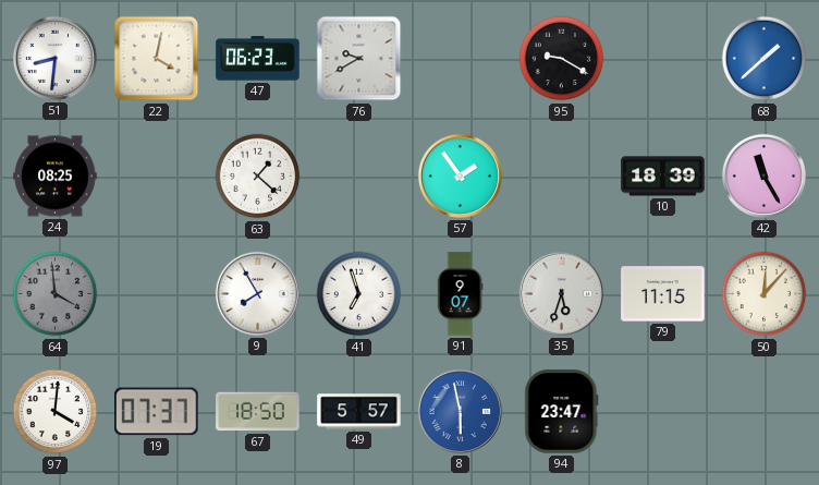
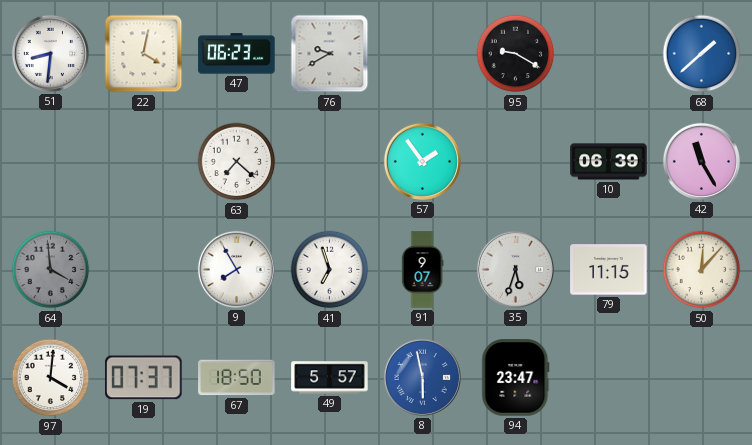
24: 08:25 -> none (56, 177)
63: 1:22 -> 7:22 (237, 162)
10: 18:39 -> 06:39 (609, 162)
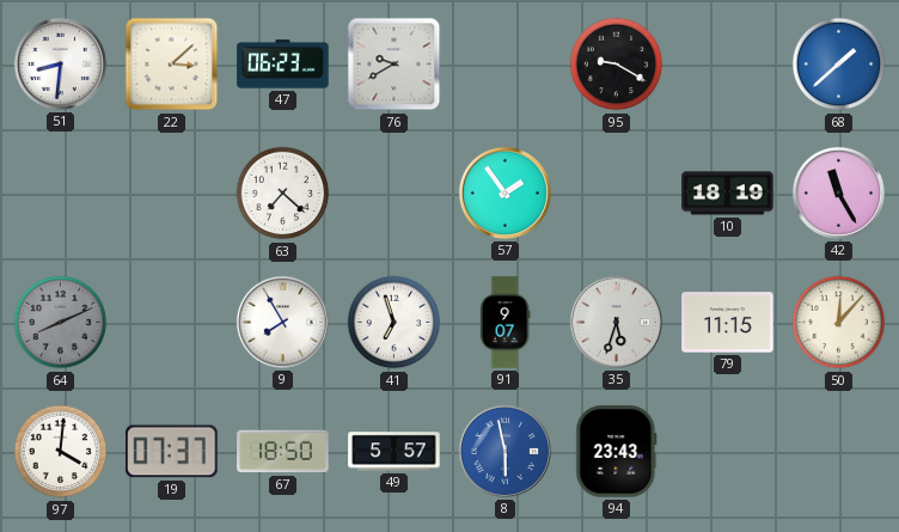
22: 4:02 -> 3:08 (172, 65)
10: 06:39 -> 18:19 (728, 194)
64: 3:59 -> 8:11 (61, 323)
94: 23:47 -> 23:43 (617, 452)
